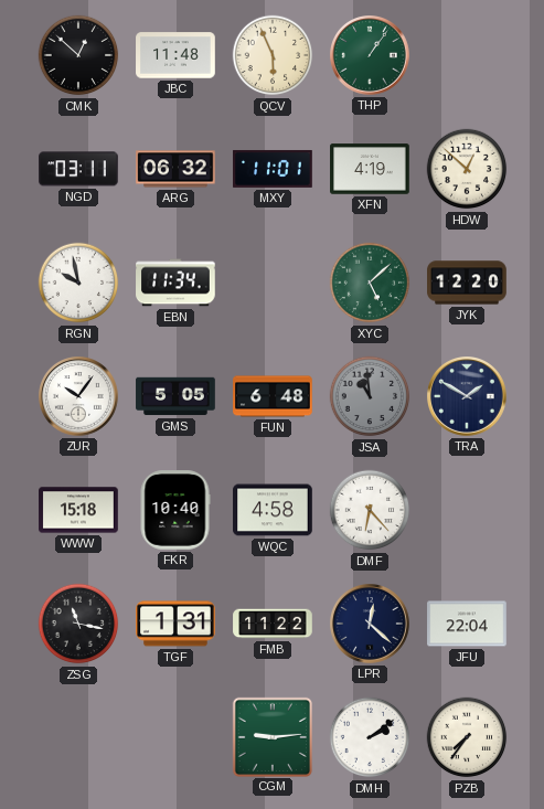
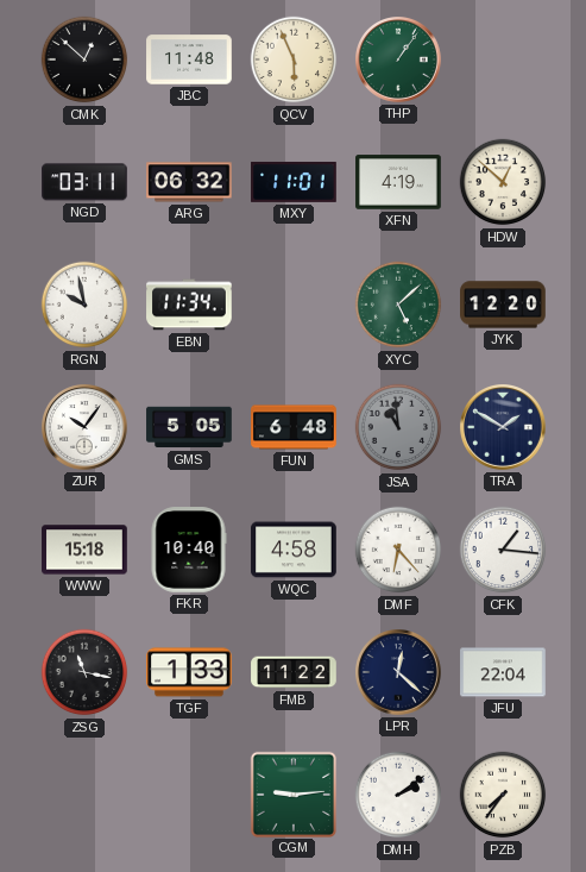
CFK: none -> 1:16 (503, 550)
TGF: 1:31 -> 1:33 (189, 672)
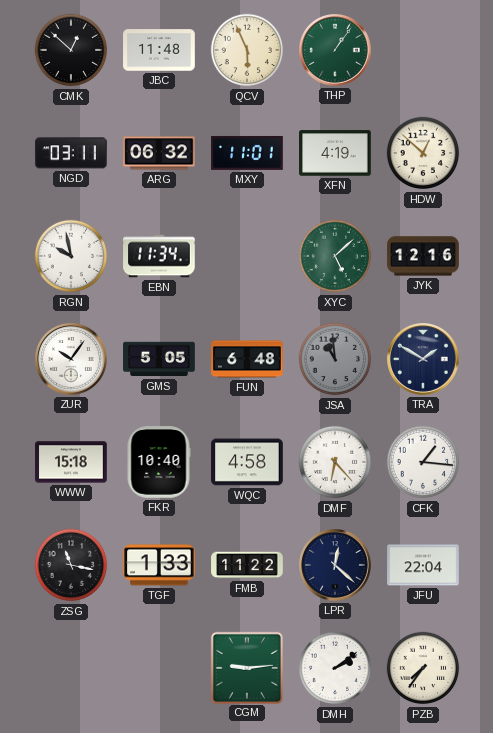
JYK: 12:20 -> 12:16 (423, 256)
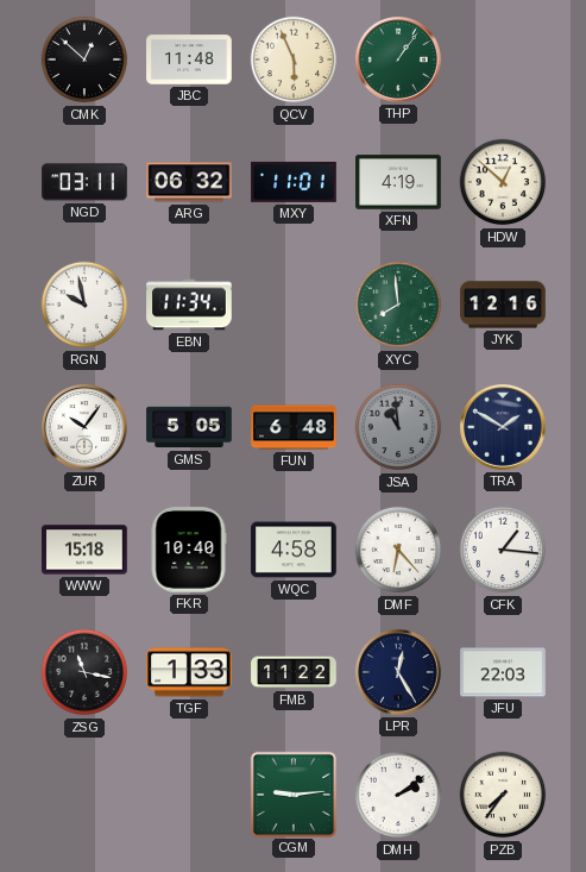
XYC: 5:08 -> 7:59 (398, 305)
LPR: 12:22 -> 12:25 (399, 673)
JFU: 22:04 -> 22:03 (503, 672)
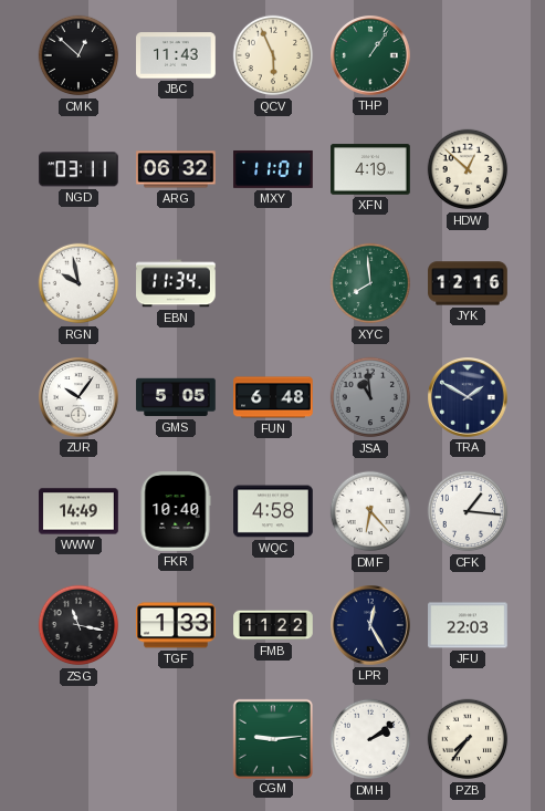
JBC: 11:48 -> 11:43 (176, 55)
WWW: 15:18 -> 14:49 (78, 511)
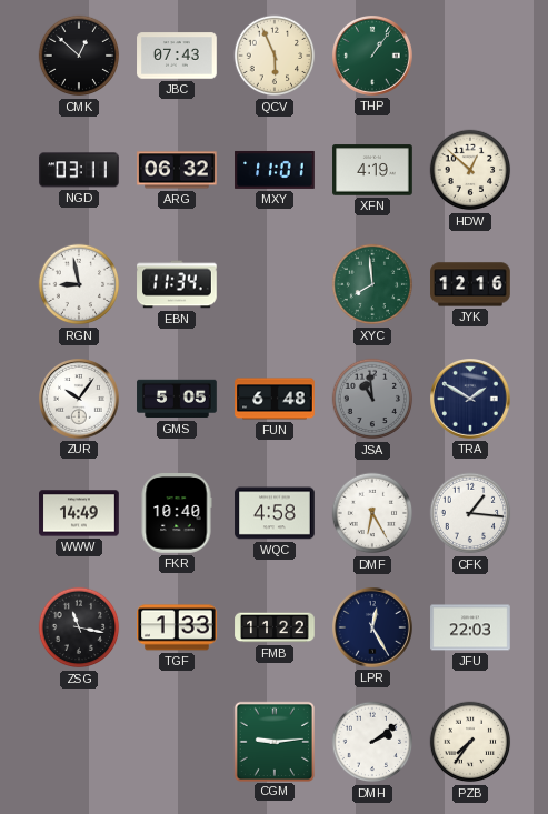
JBC: 11:43 -> 07:43 (177, 56)
RGN: 9:58 -> 8:58 (79, 284)
DMF: 6:23 -> 6:25 (372, 513)
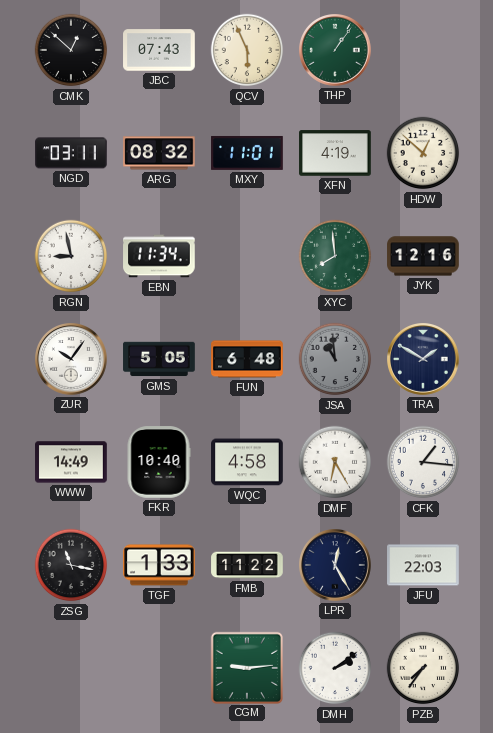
ARG: 06:32 -> 08:32 (159, 153)
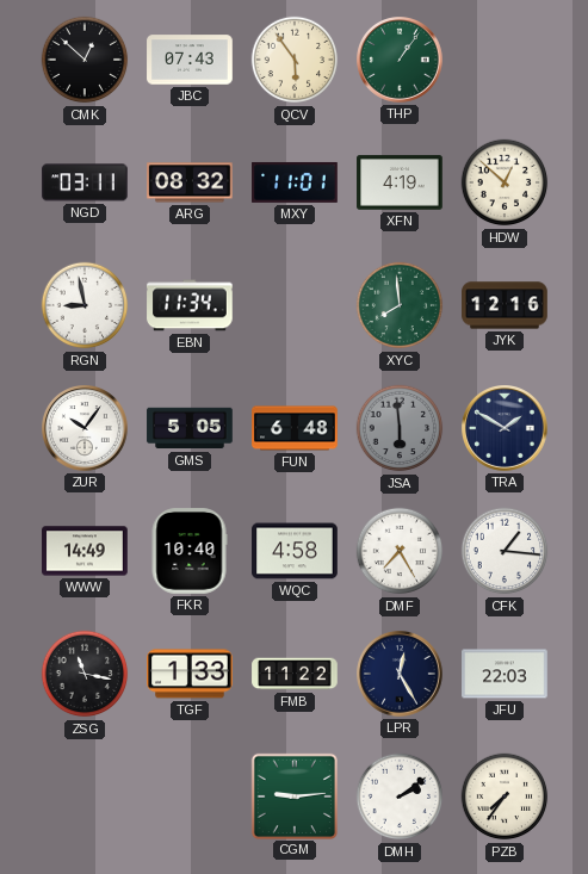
QCV: 5:56 -> 5:54 (295, 60)
JSA: 10:59 -> 5:59 (400, 428)
DMF: 6:25 -> 7:25 (400, 551)
